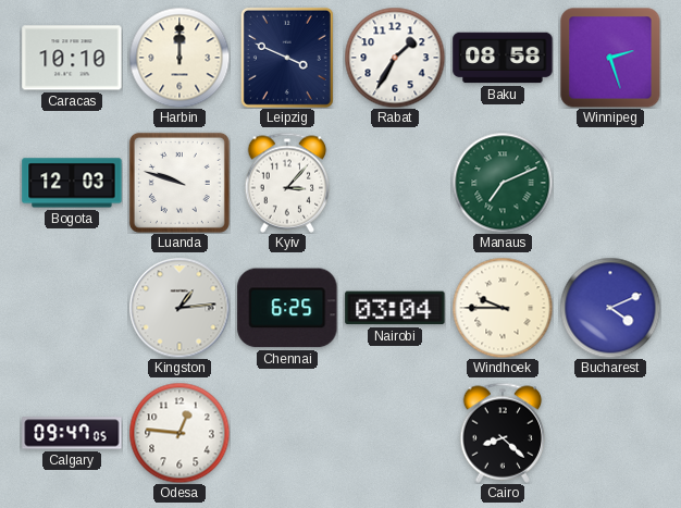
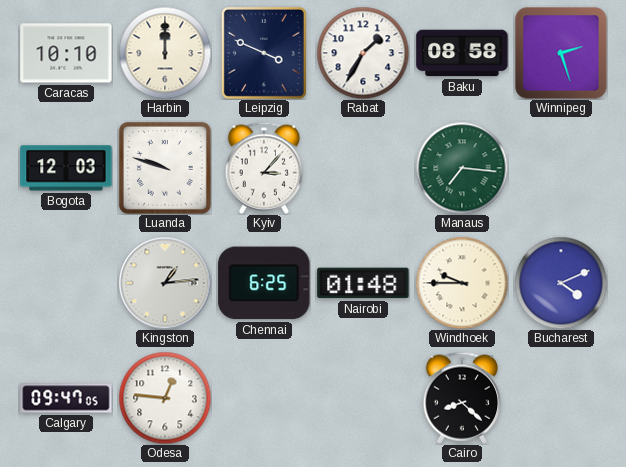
Manaus: 7:11 -> 7:16 (462, 168)
Nairobi: 03:04 -> 01:48 (363, 283)
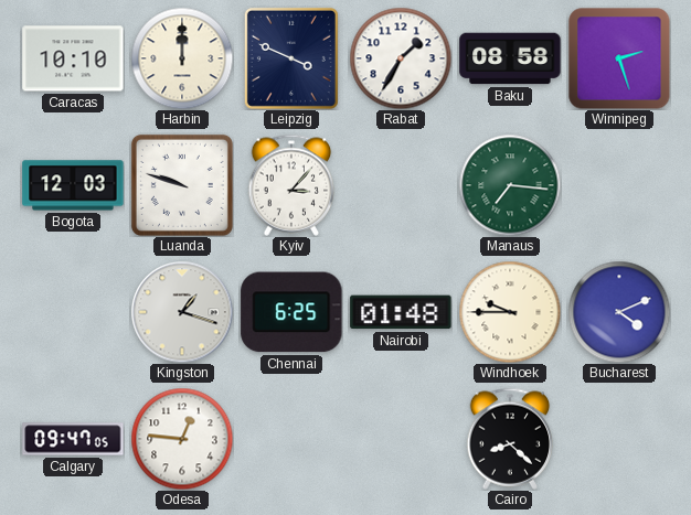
Kingston: 1:14 -> 1:18 (182, 312)
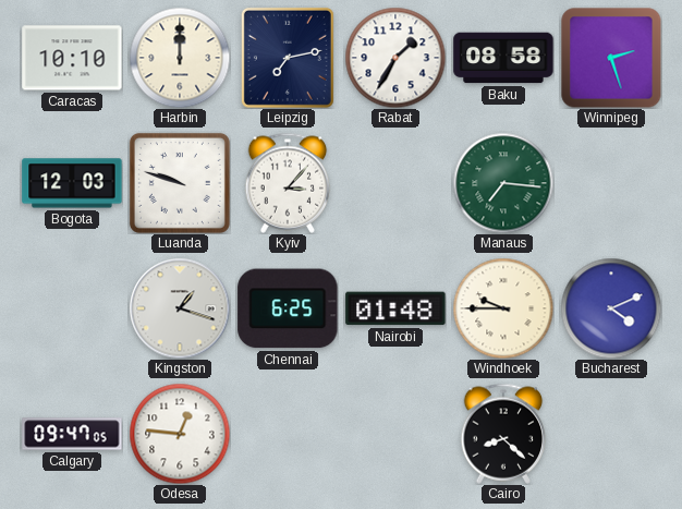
Leipzig: 3:49 -> 7:13 (288, 58)
